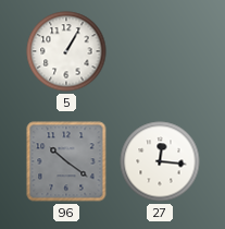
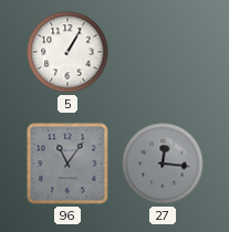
96: 10:21 -> 11:06 (67, 164)
27 dial: white -> grey (163, 164)
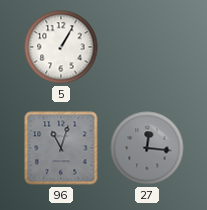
96: 11:06 -> 11:03 (61, 148)
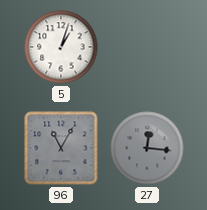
5: 1:05 -> 1:03 (61, 47)
96: 11:03 -> 11:05 (61, 148)
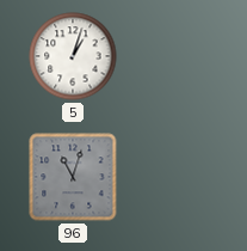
96: 11:05 -> 11:03 (73, 177)
27: 12:16 -> none (147, 148)
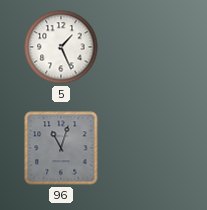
5: 1:03 -> 1:26 (61, 47)
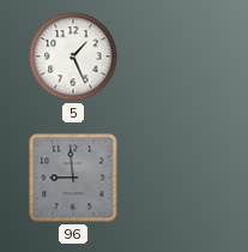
96: 11:03 -> 8:59 (73, 178)
